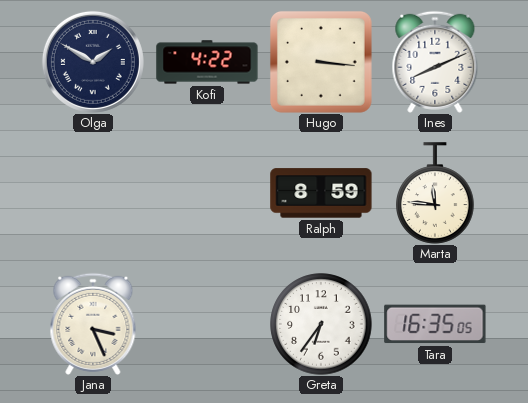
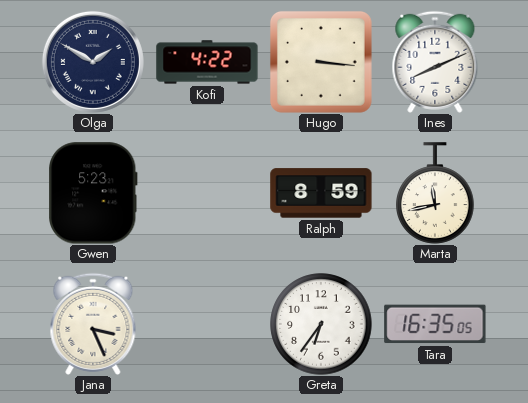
Gwen: none -> 5:23 (93, 193)
Marta: 11:46 -> 11:43 (435, 193)
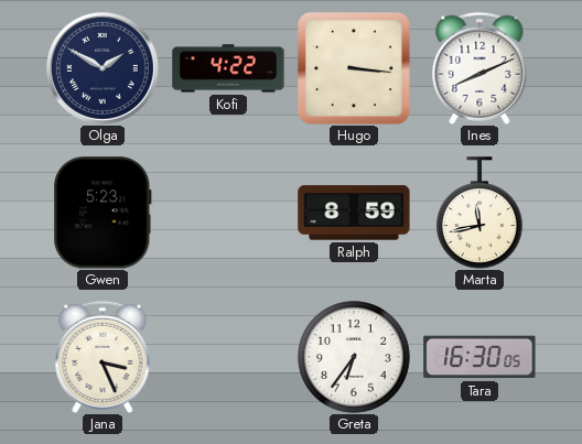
Tara: 16:35 -> 16:30 (479, 357)
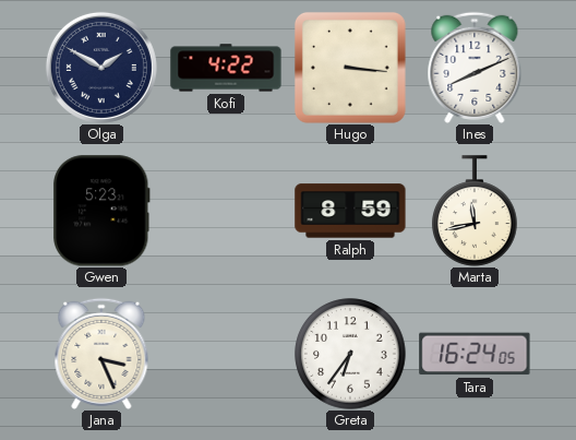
Tara: 16:30 -> 16:24 (475, 354)
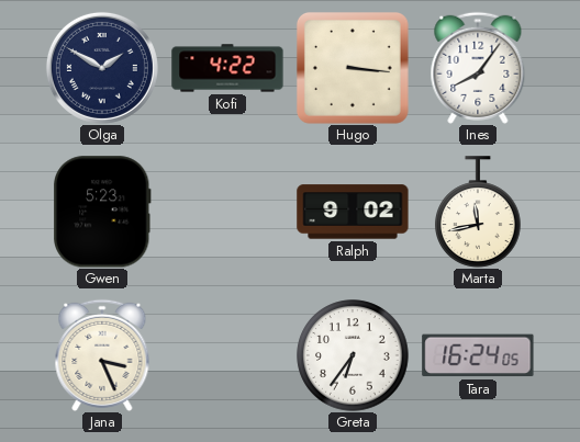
Ines: 8:11 -> 8:06 (478, 68)
Ralph: 8:59 -> 9:02 (353, 212)
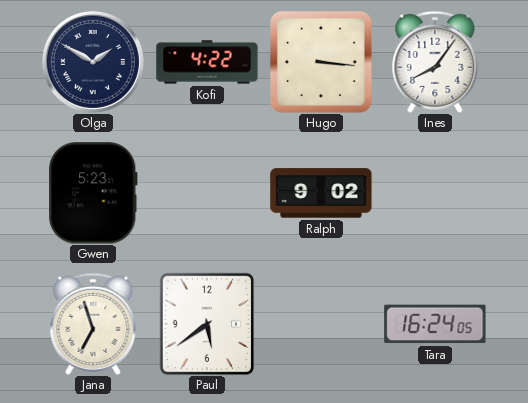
Marta: 11:43 -> none (478, 212)
Jana: 3:26 -> 6:57 (93, 324)
Paul: none -> 5:39 (207, 324)
Greta: 6:36 -> none (353, 355)
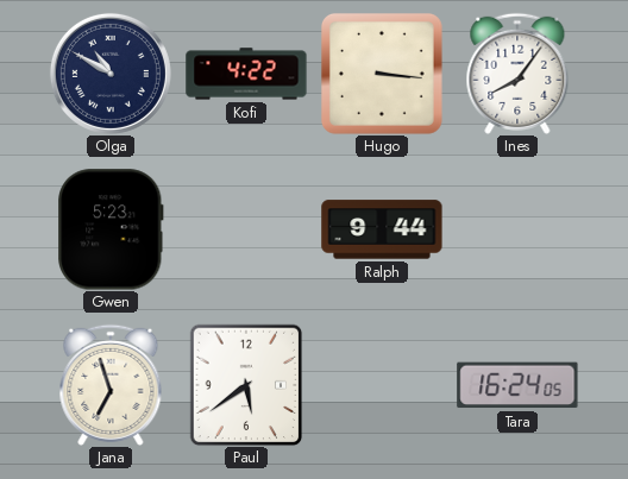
Olga: 1:50 -> 10:50 (111, 74)
Ralph: 9:02 -> 9:44 (382, 229)
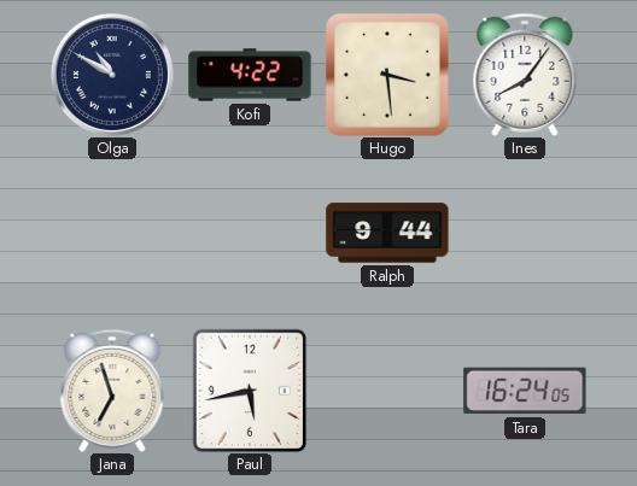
Hugo: 3:16 -> 3:29 (387, 75)
Gwen: 5:23 -> none (111, 229)
Paul: 5:39 -> 5:43 (250, 391)
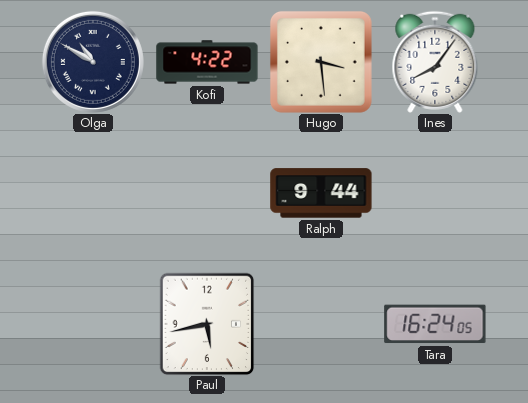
Jana: 6:57 -> none (112, 391)
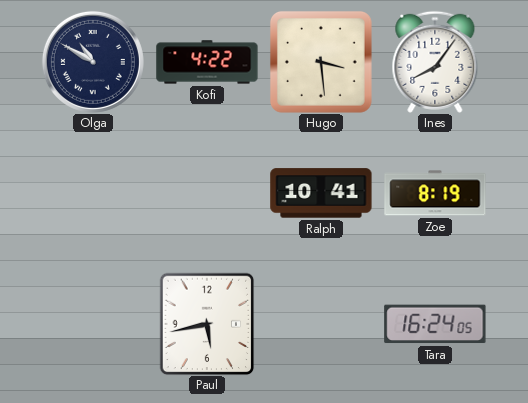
Ralph: 9:44 -> 10:41 (321, 193)
Zoe: none -> 8:19 (435, 193)
